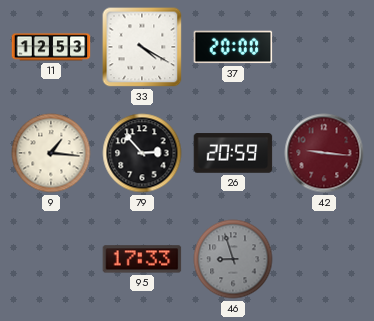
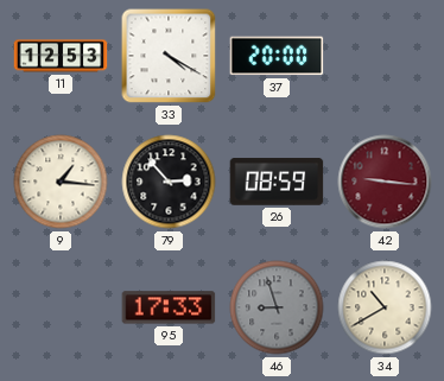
26: 20:59 -> 08:59 (277, 182)
34: none -> 10:40 (385, 307)
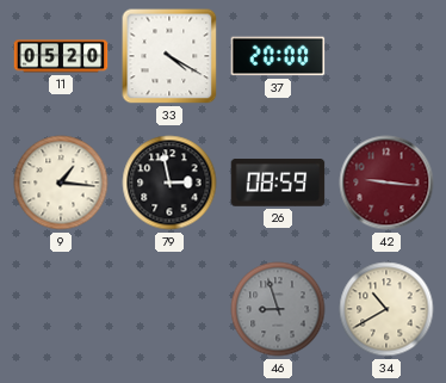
11: 12:53 -> 05:20 (61, 56)
79: 2:53 -> 2:58 (169, 183)
95: 17:33 -> none (169, 307)
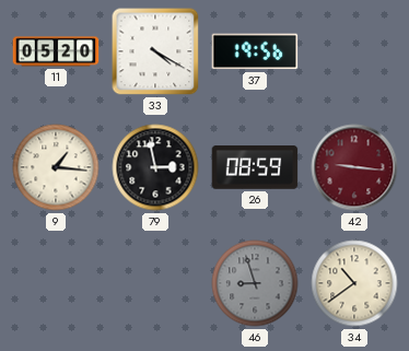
37: 20:00 -> 19:56 (255, 51)
34: 10:40 -> 10:39 (354, 283)
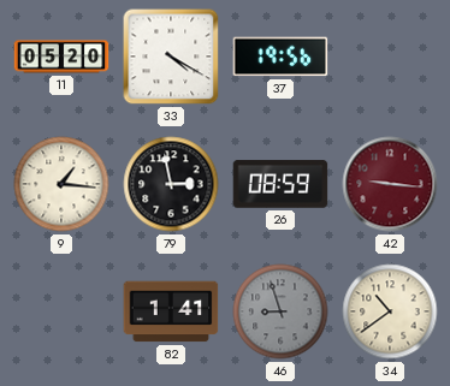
82: none -> 1:41 (171, 311)
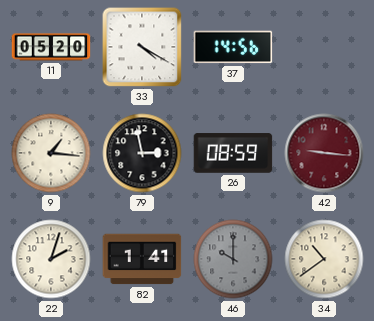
37: 19:56 -> 14:56 (233, 47)
22: none -> 2:03 (51, 259)
46: 8:57 -> 10:00 (233, 259)
